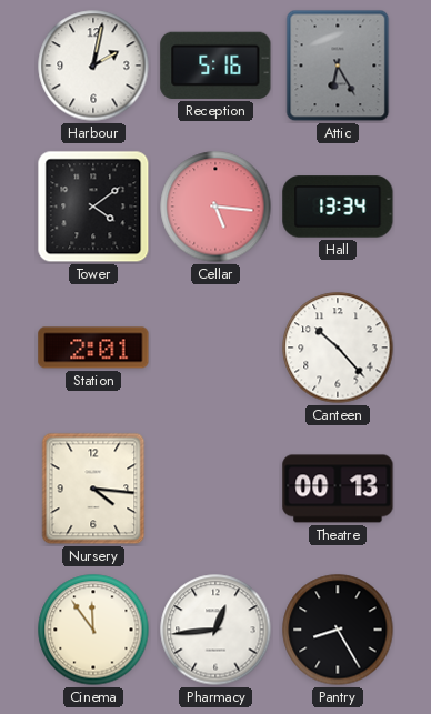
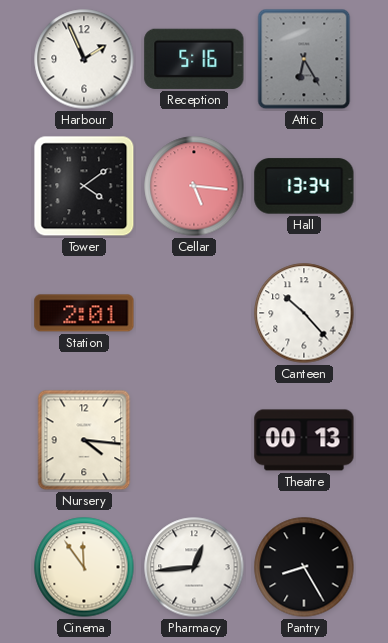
Harbour: 2:02 -> 1:56 (84, 59)
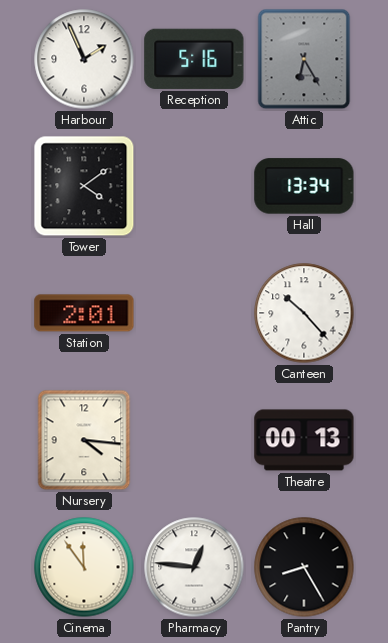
Cellar: 5:16 -> none (194, 186)
Pharmacy: 12:44 -> 12:46 (194, 567)
